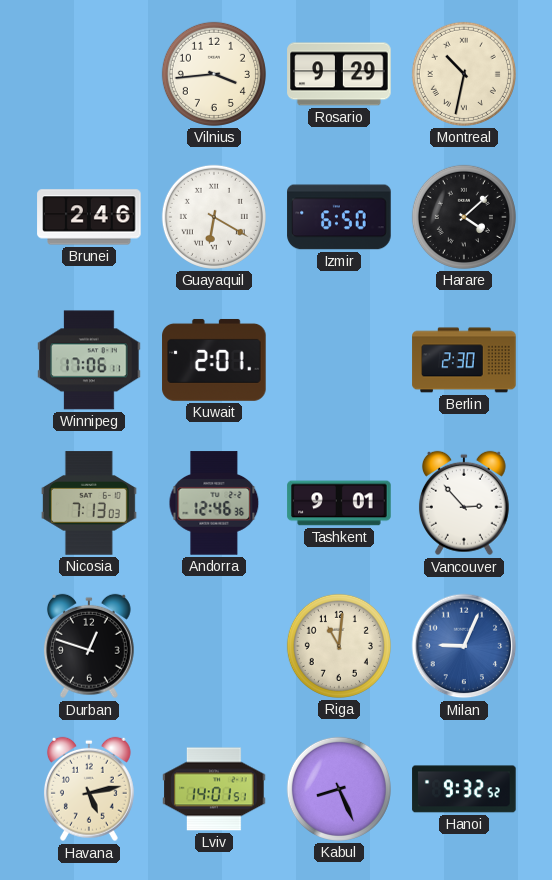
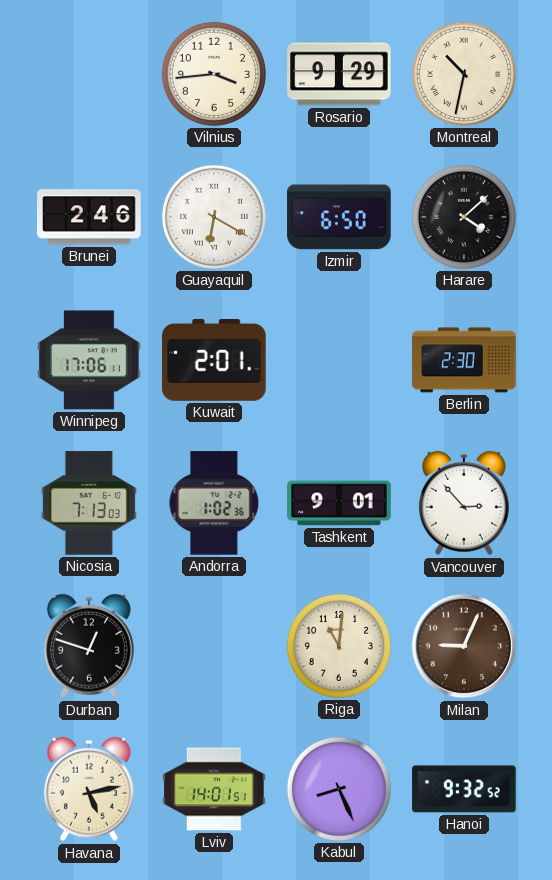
Andorra: 12:46 -> 1:02 (214, 503)
Milan dial: blue -> brown (464, 646)
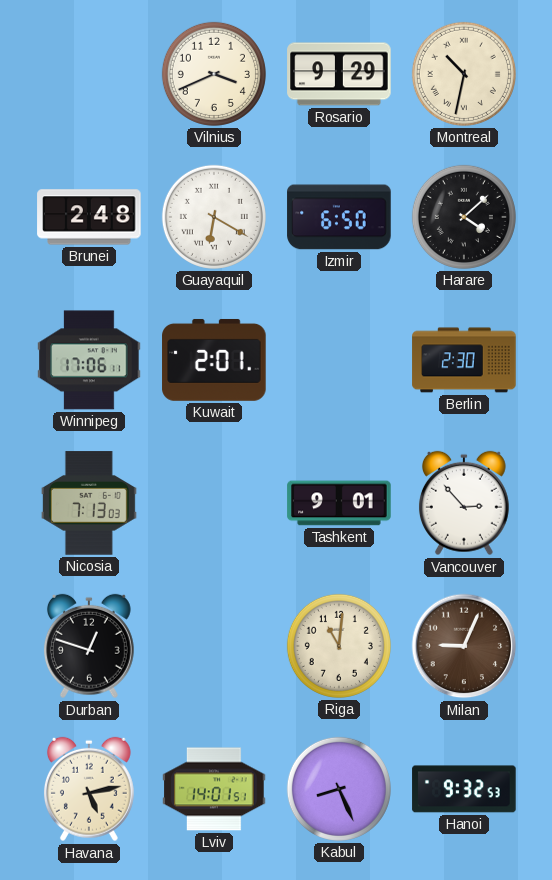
Vilnius: 3:44 -> 3:41 (214, 74)
Brunei: 2:46 -> 2:48 (89, 217)
Andorra: 1:02 -> none (214, 503)
Hanoi: 9:32:52 -> 9:32:53 (464, 789)
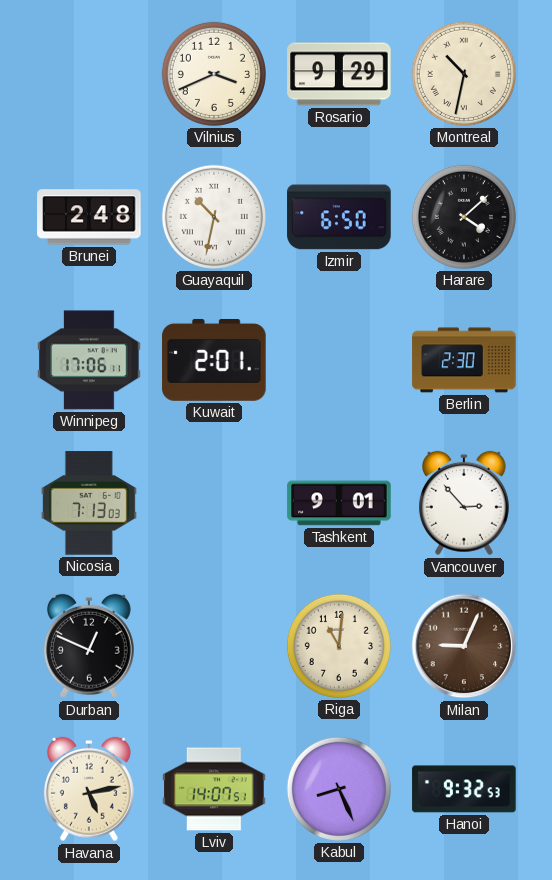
Guayaquil: 6:20 -> 10:32 (214, 217)
Durban: 12:48 -> 12:49 (89, 646)
Lviv: 14:01 -> 14:07 (214, 789)
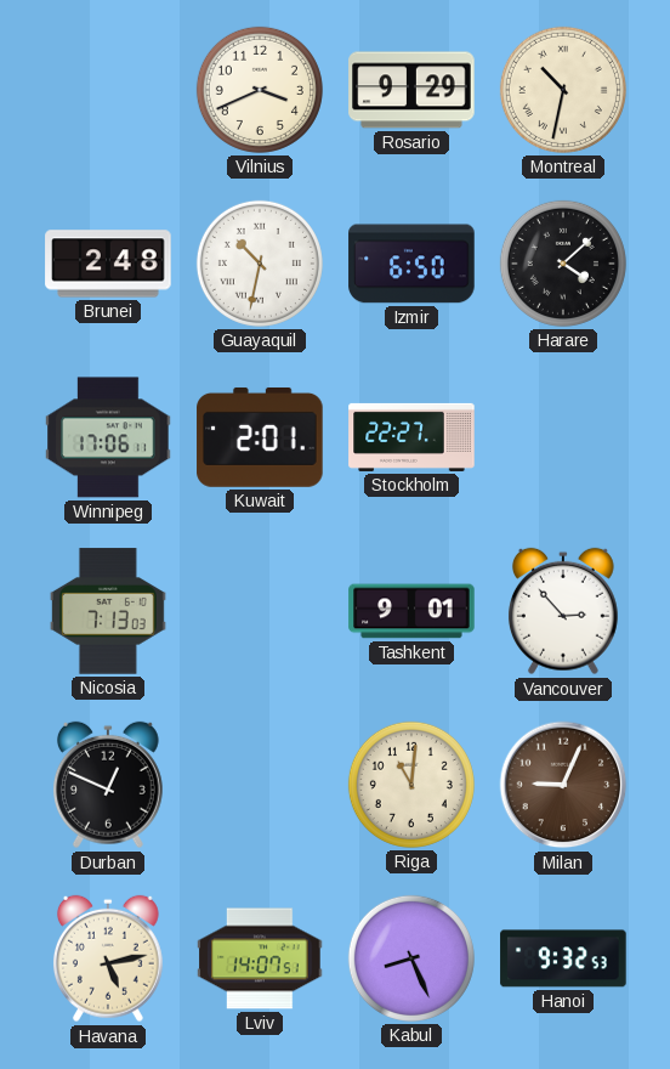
Stockholm: none -> 22:27 (411, 437)
Berlin: 2:30 -> none (464, 360)
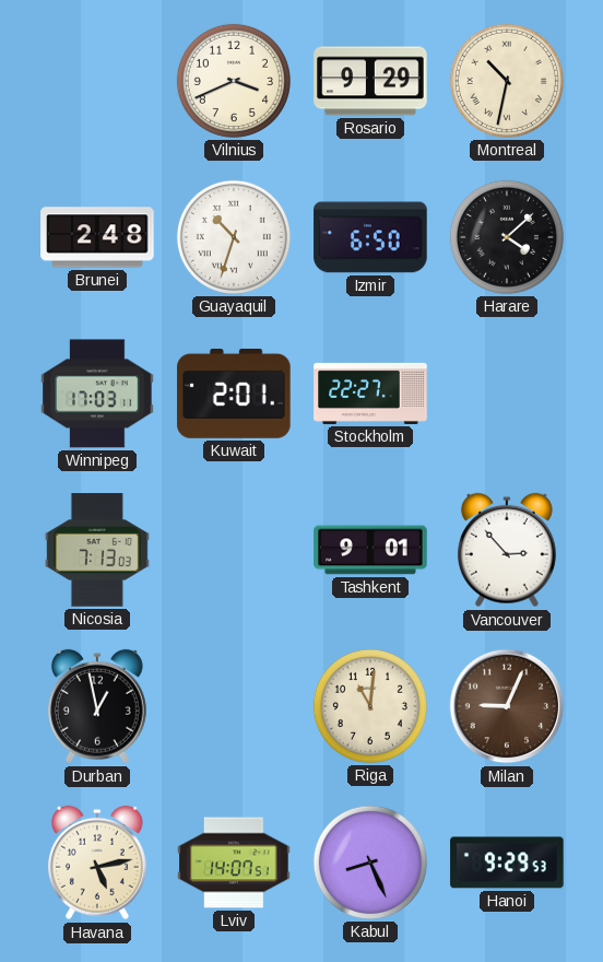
Guayaquil: 10:32 -> 10:33 (234, 237)
Winnipeg: 17:06 -> 17:03 (97, 394)
Durban: 12:49 -> 12:58 (97, 706)
Hanoi: 9:32 -> 9:29 (507, 863)
